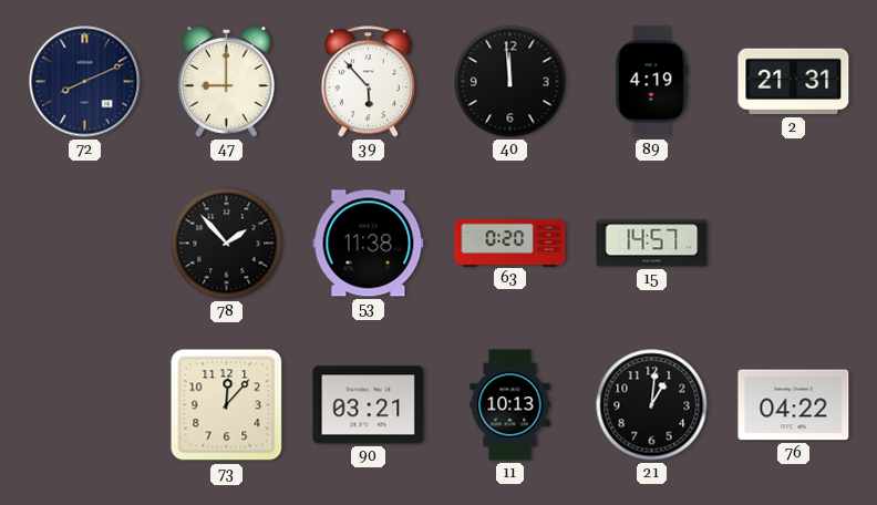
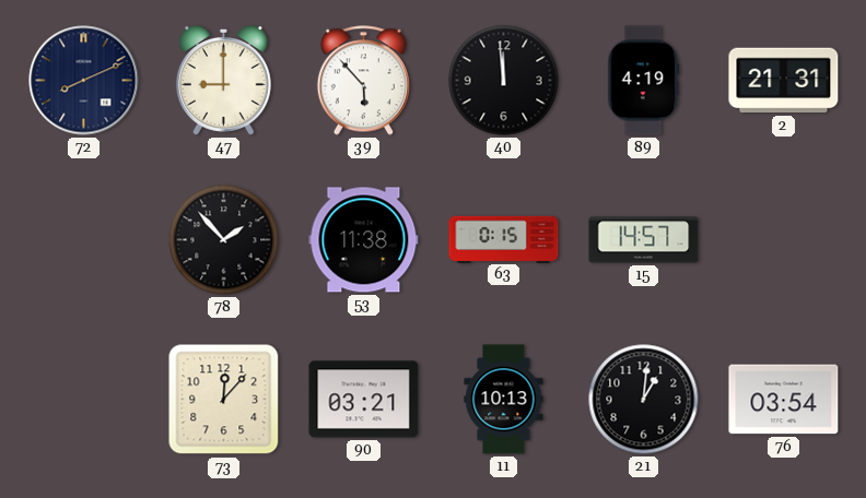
63: 0:20 -> 0:15 (504, 239)
76: 04:22 -> 03:54 (784, 400)
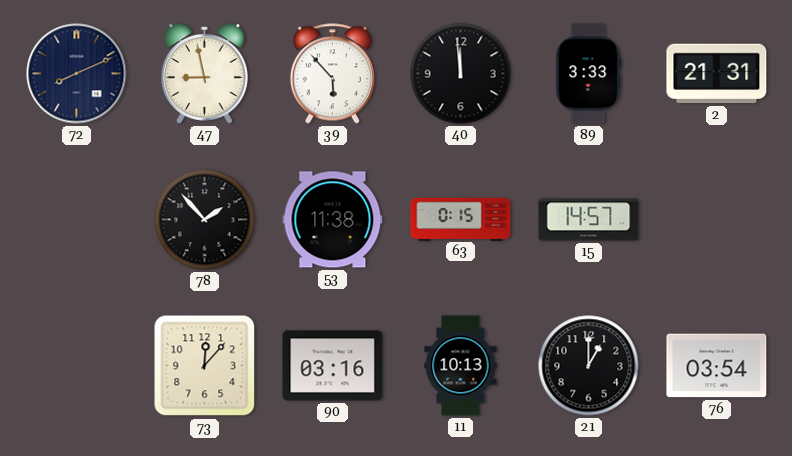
47: 9:00 -> 8:58 (204, 74)
89: 4:19 -> 3:33 (588, 74)
90: 03:21 -> 03:16 (333, 366)
21: 1:01 -> 1:00 (589, 366)
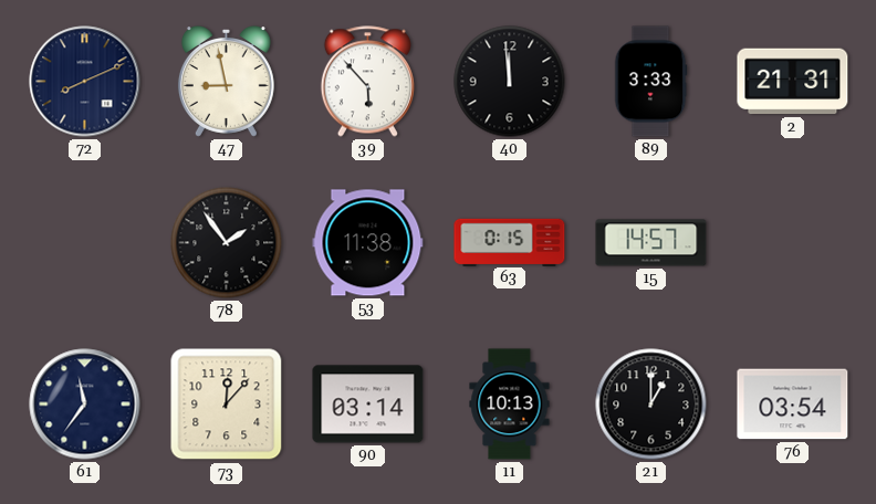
78: 1:53 -> 1:54 (227, 243)
61: none -> 11:36 (85, 405)
90: 03:16 -> 03:14 (368, 405)
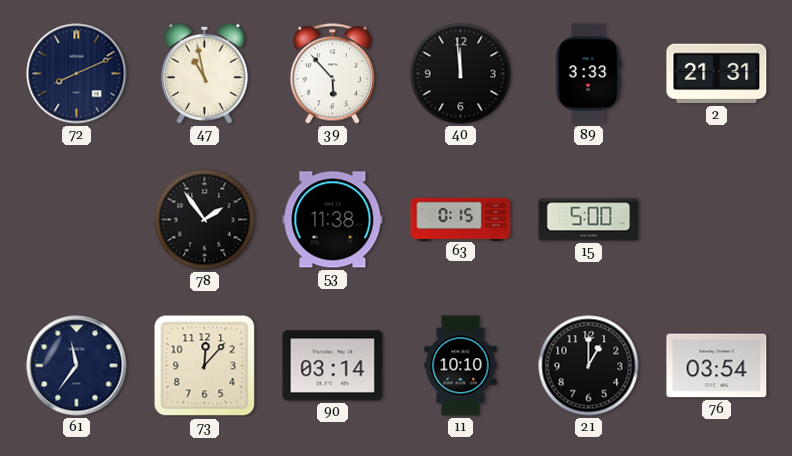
47: 8:58 -> 10:58 (204, 74)
15: 14:57 -> 5:00 (589, 220)
11: 10:13 -> 10:10 (461, 366)
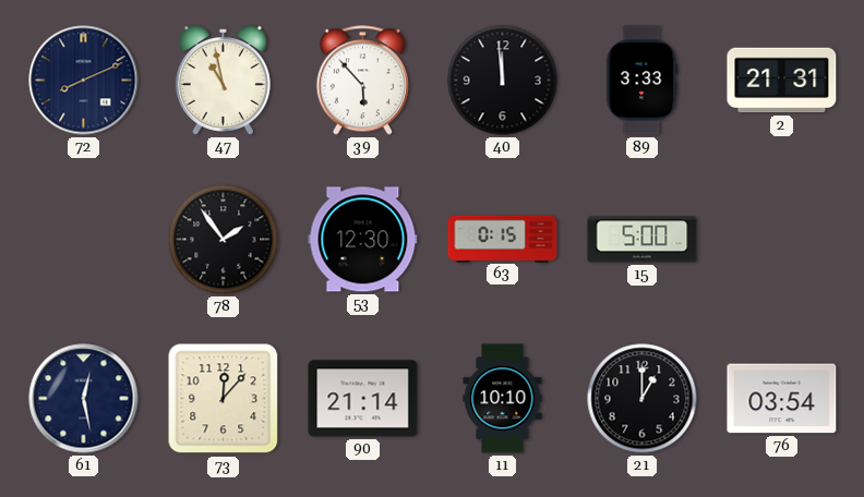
53: 11:38 -> 12:30 (363, 240)
61: 11:36 -> 12:28 (84, 399)
90: 03:14 -> 21:14 (363, 399)
